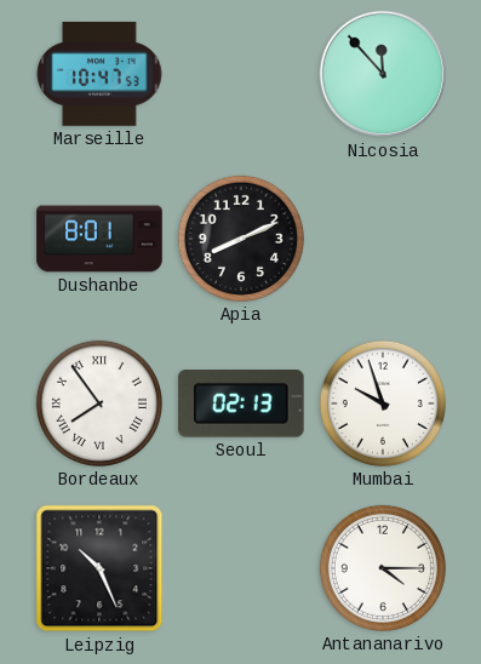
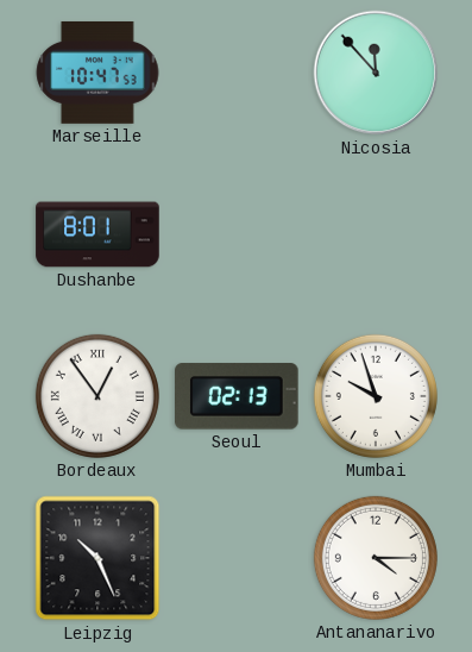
Apia: 8:11 -> none (241, 239)
Bordeaux: 7:54 -> 12:54 (97, 396)
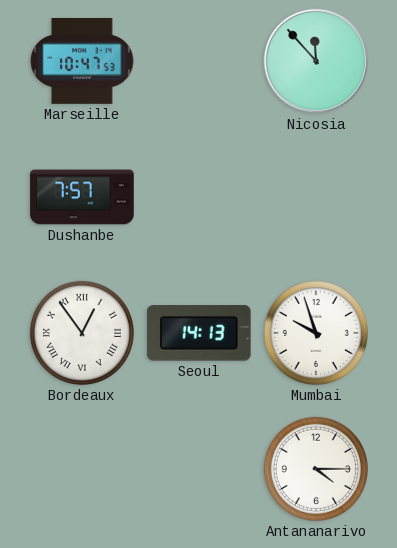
Dushanbe: 8:01 -> 7:57 (82, 197)
Seoul: 02:13 -> 14:13 (200, 333)
Leipzig: 10:26 -> none (97, 558)
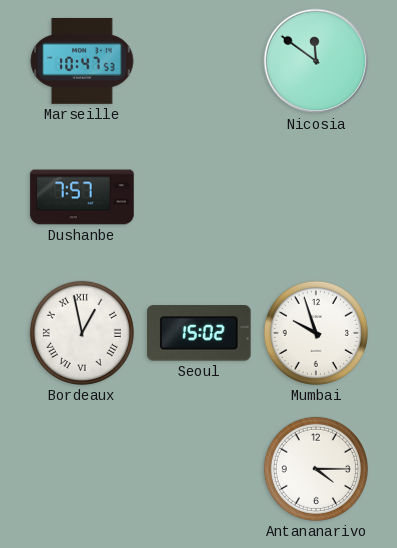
Nicosia: 11:53 -> 11:51 (316, 61)
Bordeaux: 12:54 -> 12:58 (82, 333)
Seoul: 14:13 -> 15:02 (200, 333)
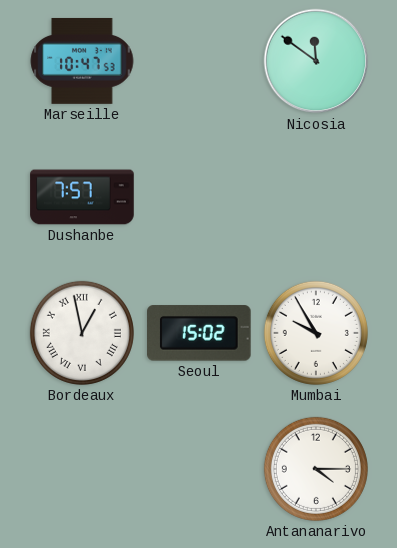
Mumbai: 9:57 -> 9:55 (316, 333)
